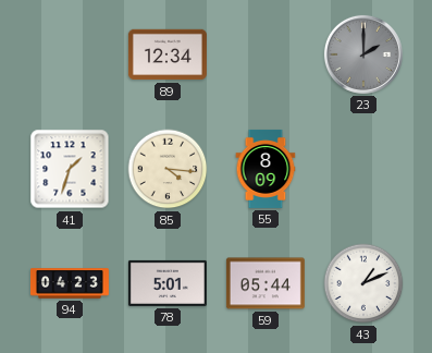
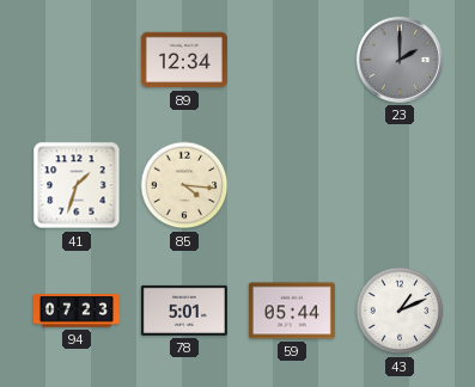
55: 8:09 -> none (266, 169)
94: 04:23 -> 07:23 (77, 311)
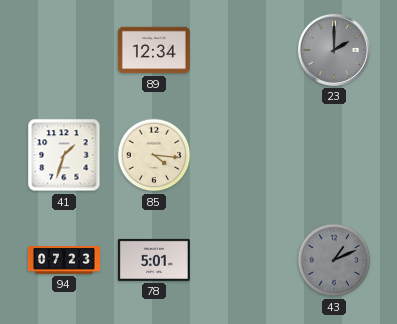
59: 05:44 -> none (292, 311)
43 dial: white -> grey (334, 260)
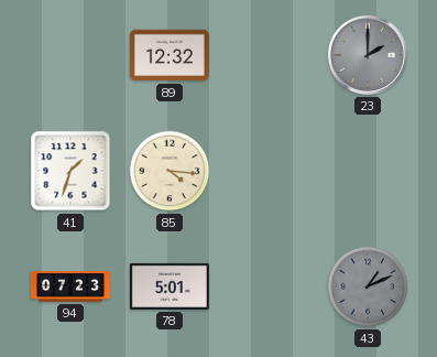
89: 12:34 -> 12:32 (170, 55)
